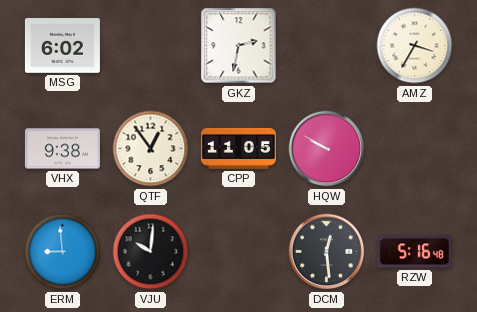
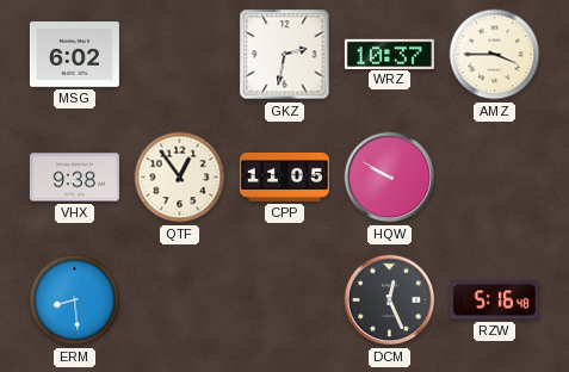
WRZ: none -> 10:37 (389, 54)
AMZ: 3:35 -> 3:45 (495, 55)
ERM: 8:59 -> 8:29 (75, 300)
VJU: 10:01 -> none (151, 252)
DCM: 12:29 -> 12:26 (390, 300)
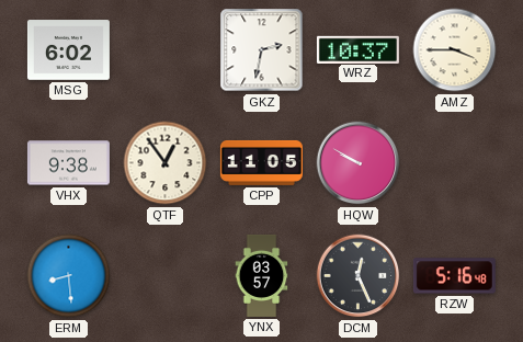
YNX: none -> 03:57 (262, 275)
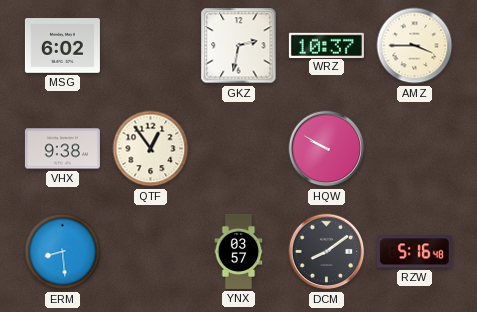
CPP: 11:05 -> none (261, 162)
DCM: 12:26 -> 8:09 (327, 252)
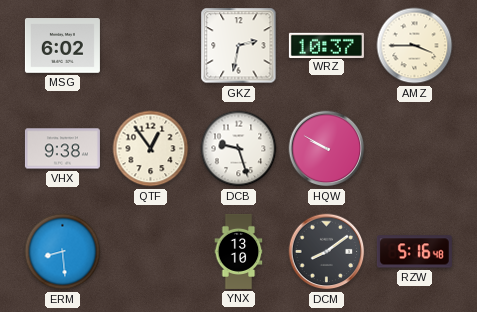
DCB: none -> 9:27 (239, 149)
YNX: 03:57 -> 13:10 (239, 251)
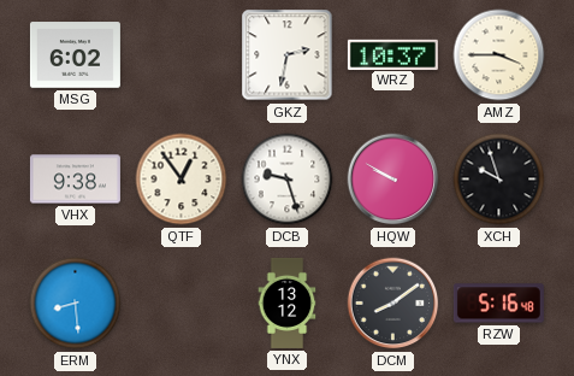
XCH: none -> 9:57 (499, 180)
YNX: 13:10 -> 13:12 (288, 302)
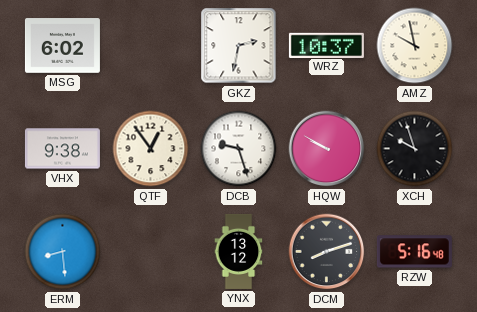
AMZ: 3:45 -> 9:58 (415, 46)
DCM: 8:09 -> 8:12 (327, 252)
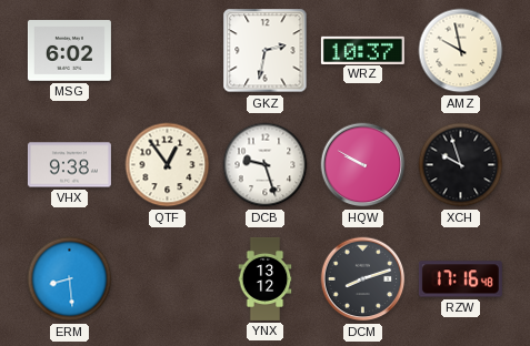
RZW: 5:16 -> 17:16 (460, 279)
